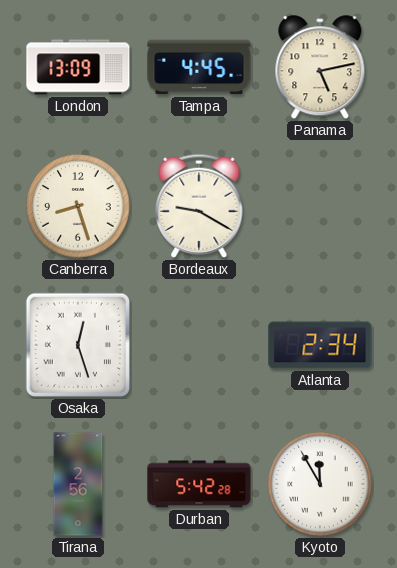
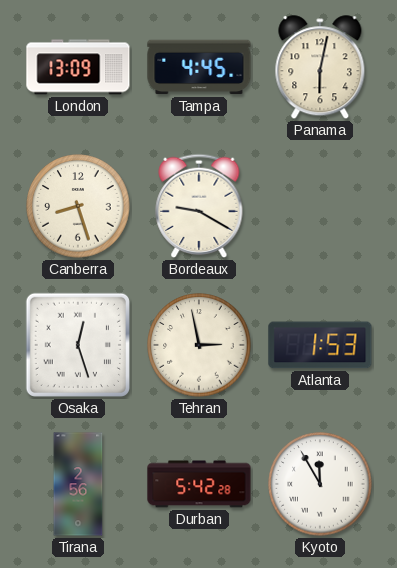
Panama: 5:13 -> 6:02 (320, 68)
Tehran: none -> 2:58 (199, 345)
Atlanta: 2:34 -> 1:53 (320, 345)
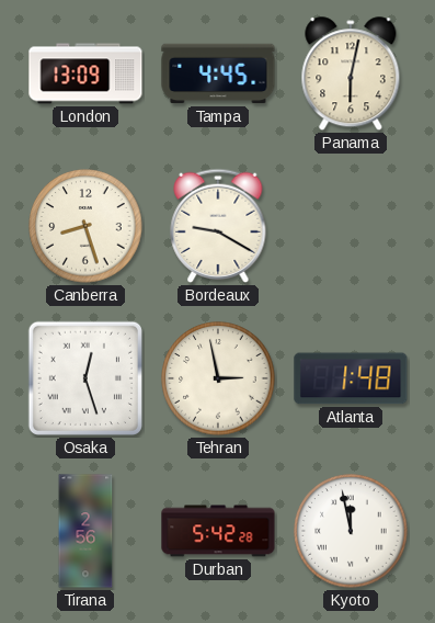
Atlanta: 1:53 -> 1:48 (351, 378)
Kyoto: 11:55 -> 11:58 (351, 531)
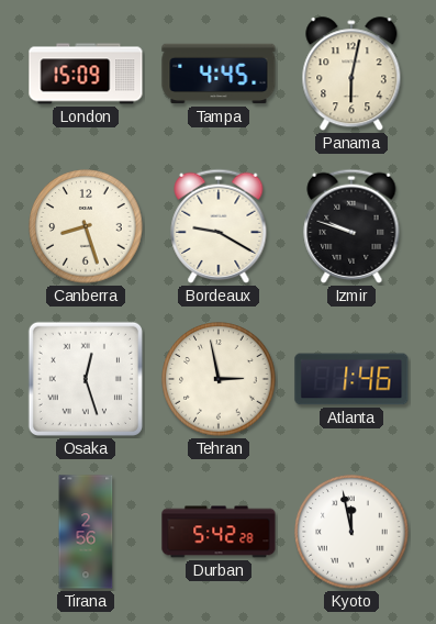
London: 13:09 -> 15:09 (86, 74)
Izmir: none -> 9:48 (351, 226)
Atlanta: 1:48 -> 1:46 (351, 379)
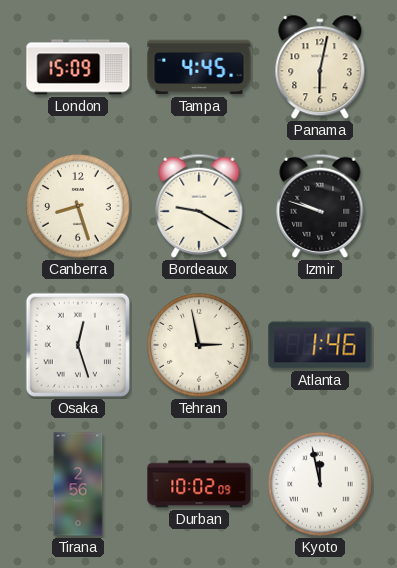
Durban: 5:42 -> 10:02 (199, 484)
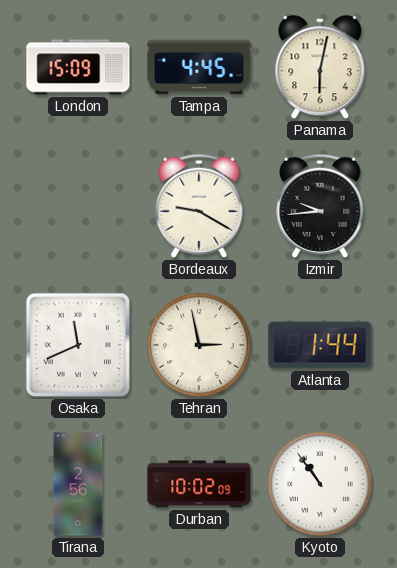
Canberra: 8:27 -> none (78, 206)
Izmir: 9:48 -> 9:44 (320, 206)
Osaka: 12:27 -> 11:41 (78, 345)
Atlanta: 1:46 -> 1:44 (320, 345)
Kyoto: 11:58 -> 10:54 (320, 484)
